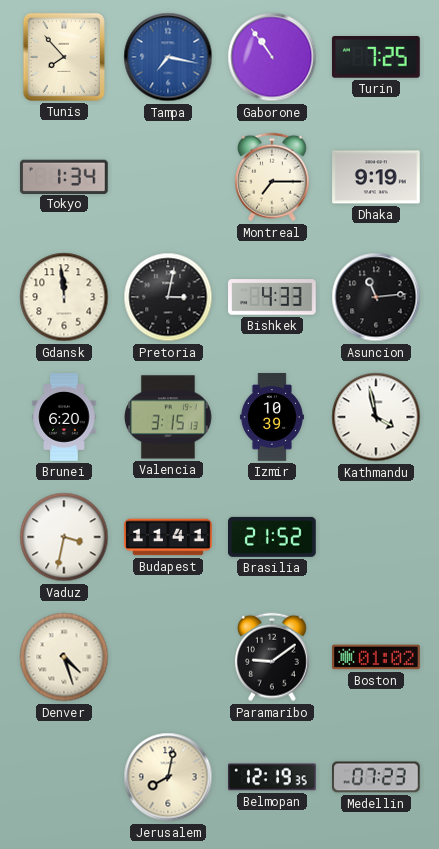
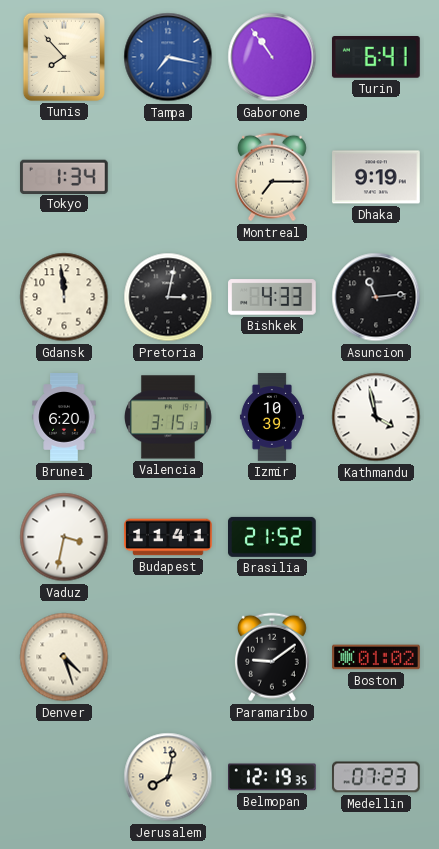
Turin: 7:25 -> 6:41 (376, 58)
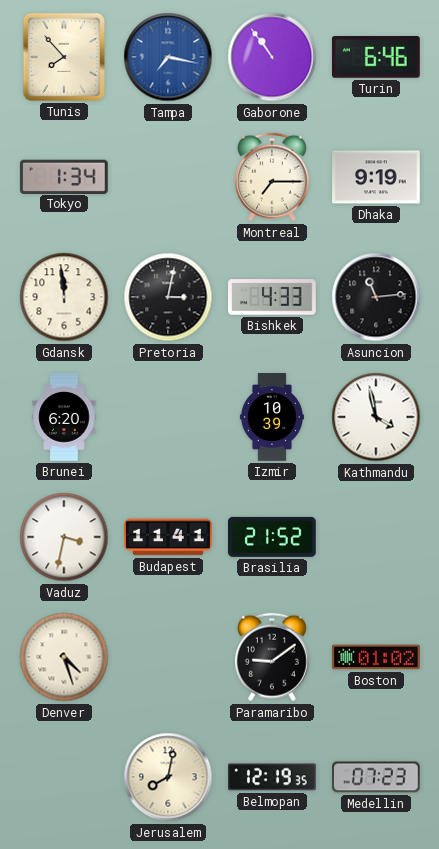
Turin: 6:41 -> 6:46 (376, 58)
Valencia: 3:15 -> none (169, 417)
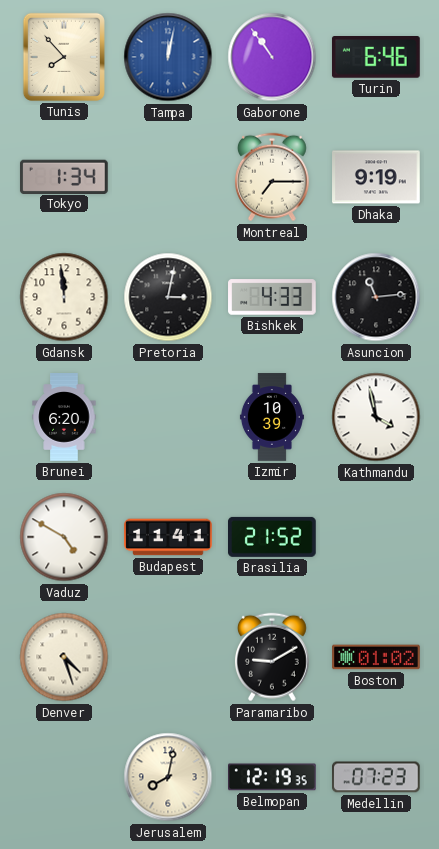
Tampa: 7:17 -> 12:02 (168, 57)
Vaduz: 3:32 -> 4:50 (64, 537)
Paramaribo: 9:09 -> 9:10 (272, 657)
